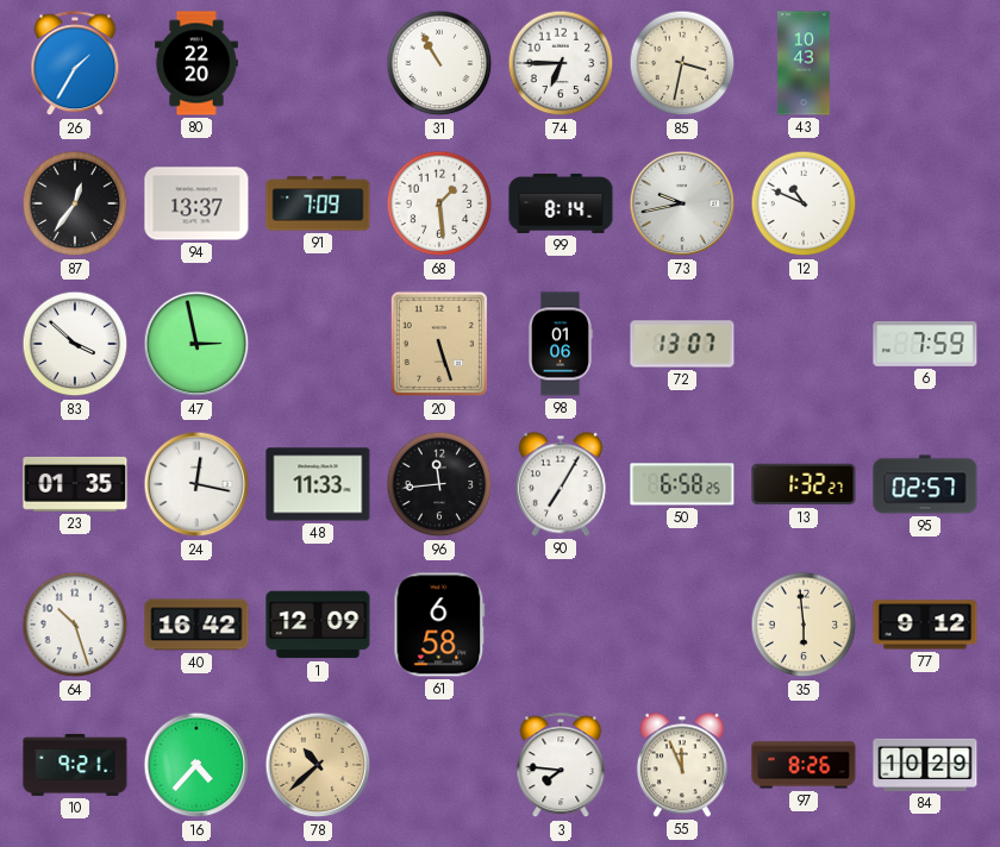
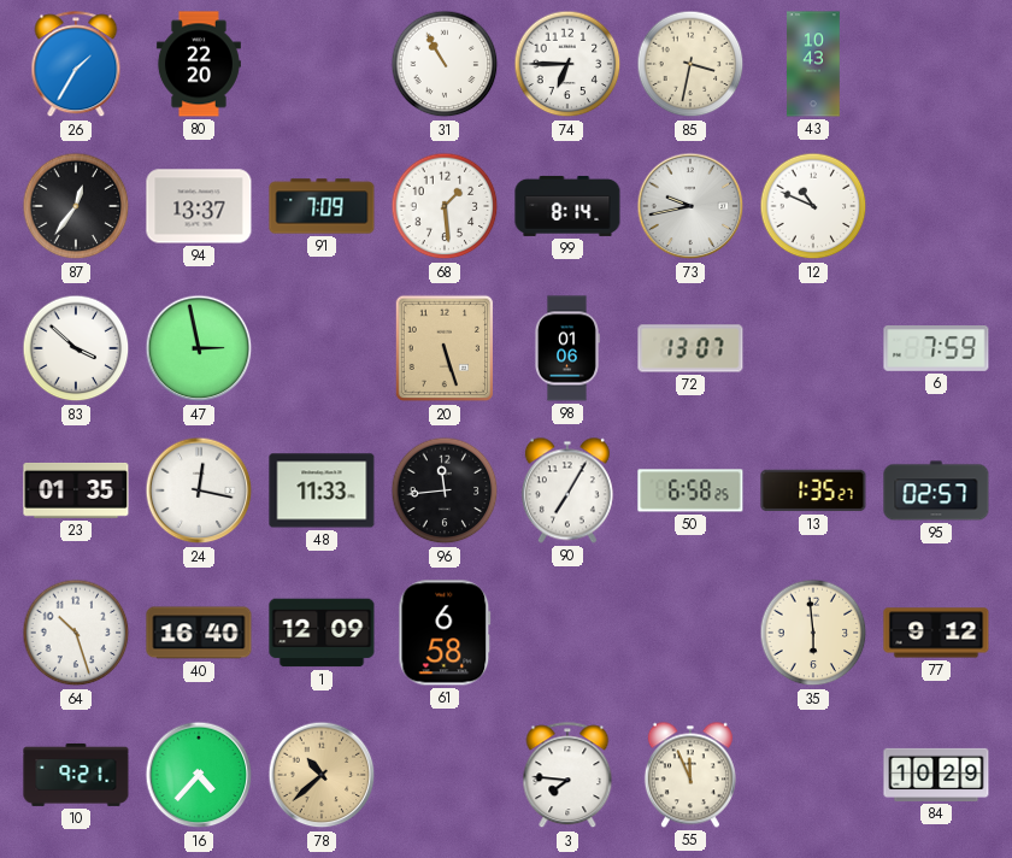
13: 1:32 -> 1:35 (813, 490)
40: 16:42 -> 16:40 (199, 633)
97: 8:26 -> none (804, 765)
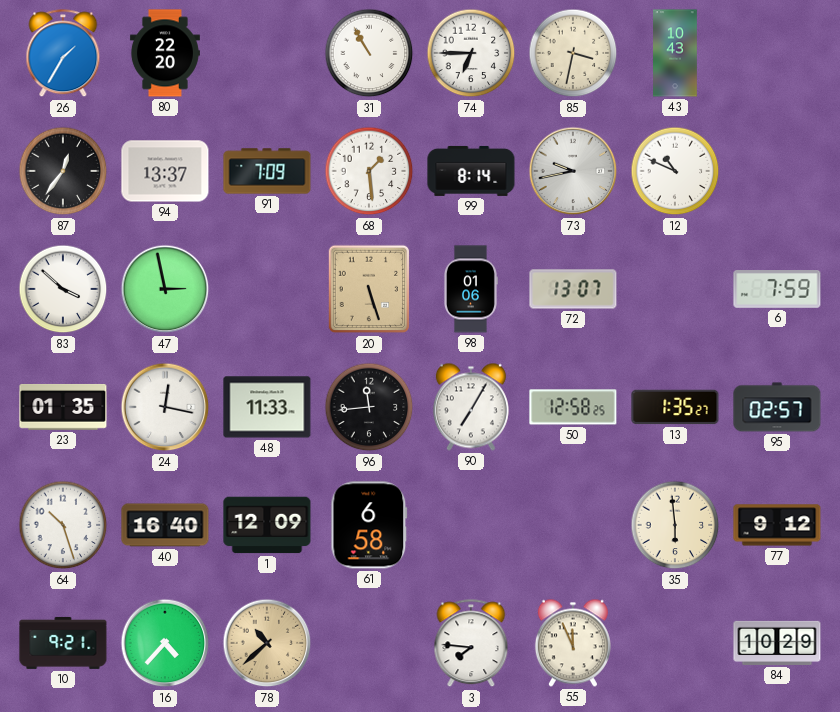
50: 6:58 -> 12:58 (573, 407)
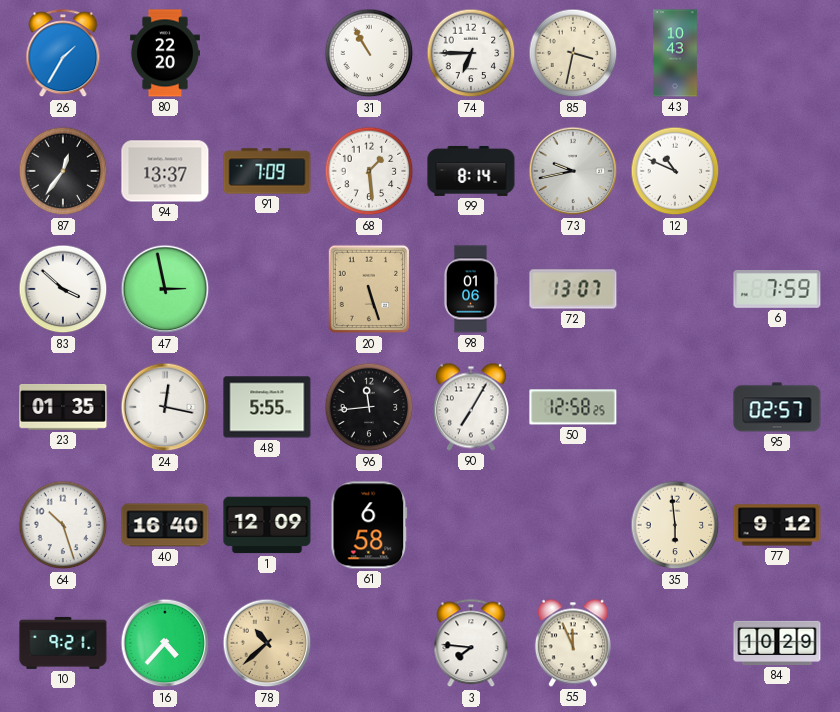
48: 11:33 -> 5:55 (267, 407)
13: 1:35 -> none (675, 407)
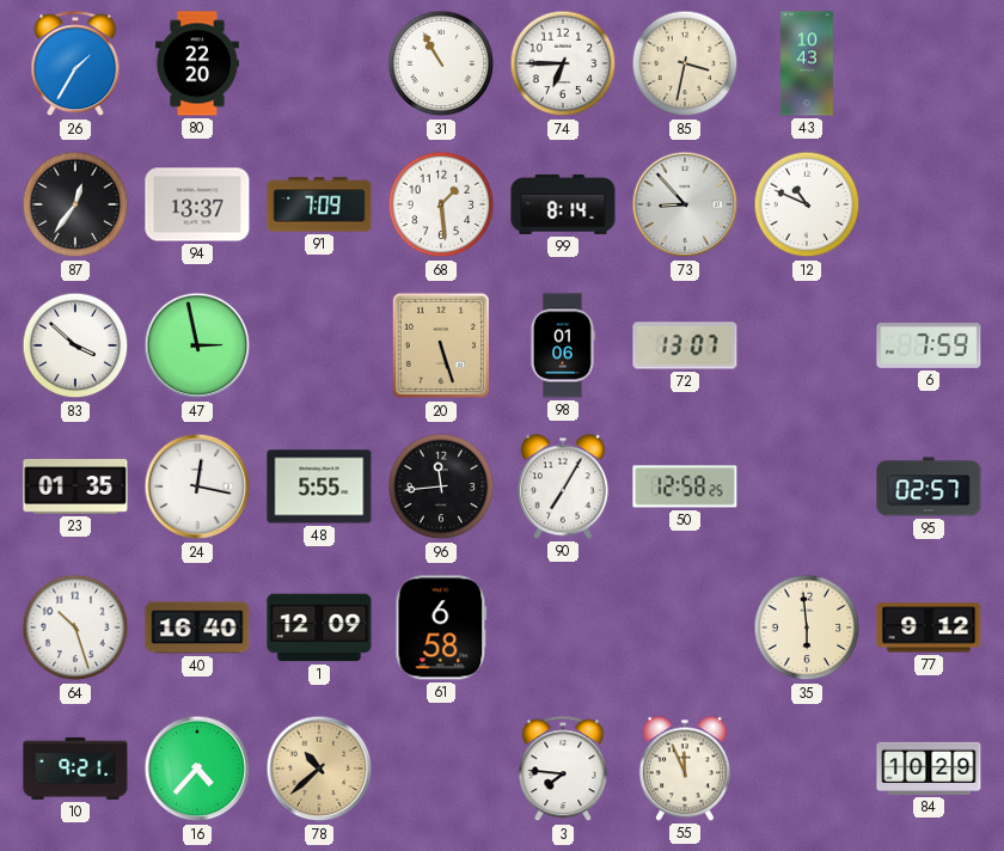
73: 9:43 -> 8:53 (685, 204)
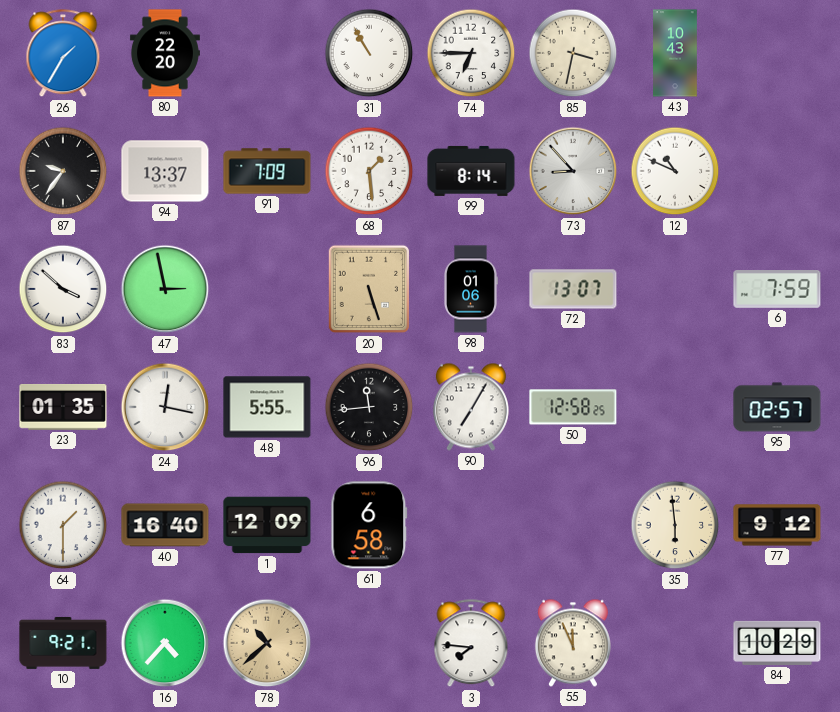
87: 12:36 -> 9:36 (63, 171)
64: 10:27 -> 1:30 (63, 525)
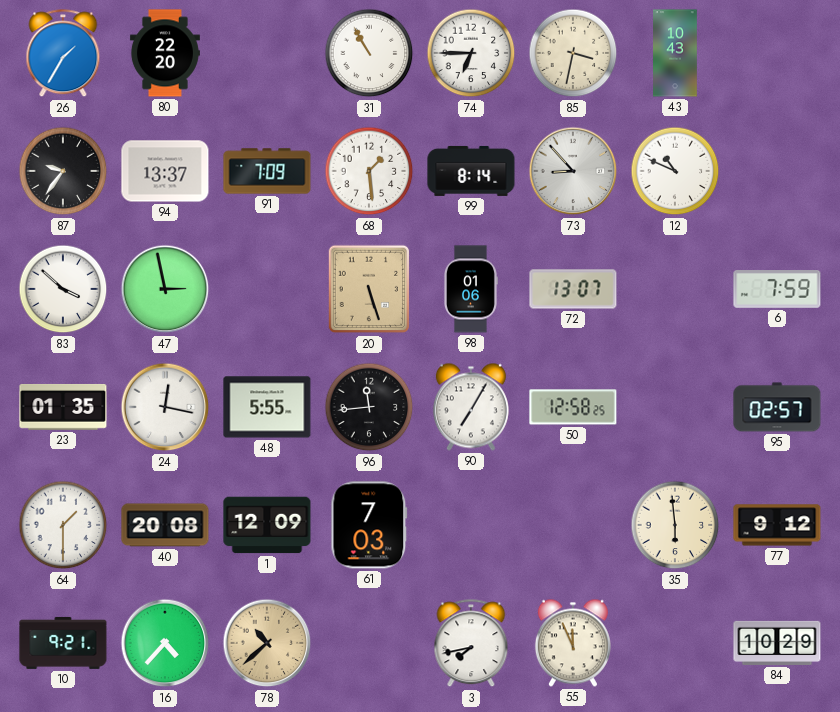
40: 16:40 -> 20:08 (165, 525)
61: 6:58 -> 7:03 (369, 525)
3: 7:46 -> 7:43 (471, 644)
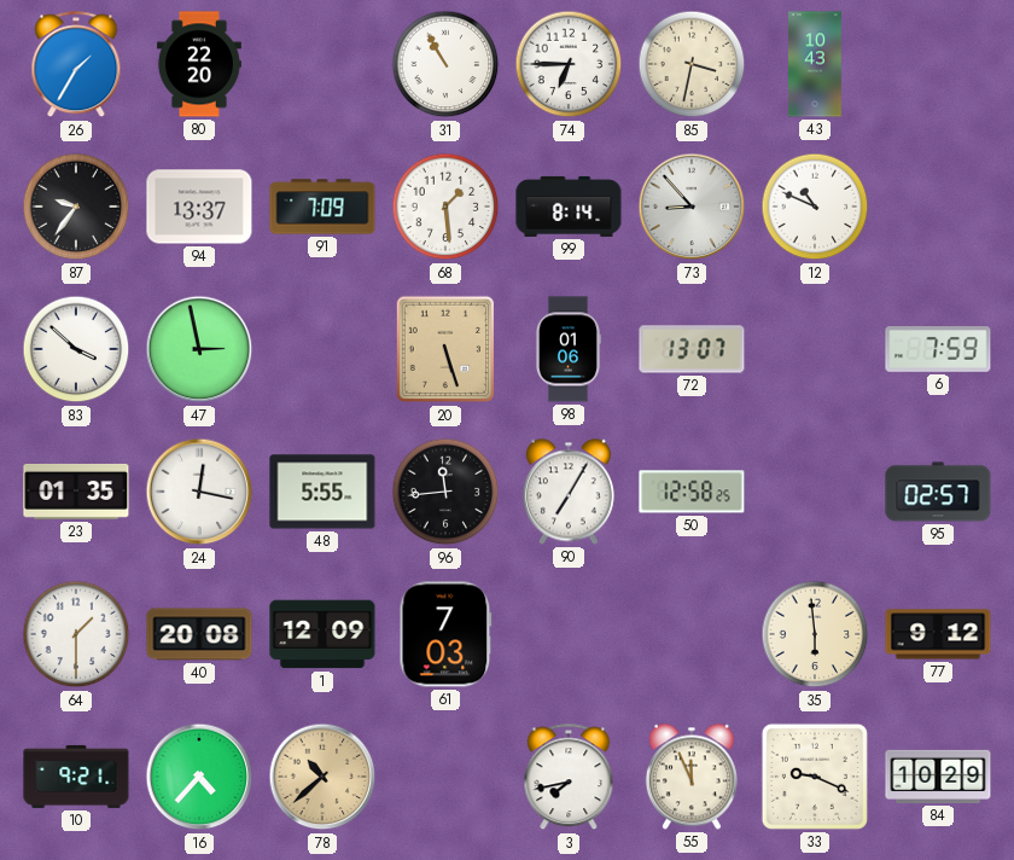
33: none -> 9:19 (815, 777)
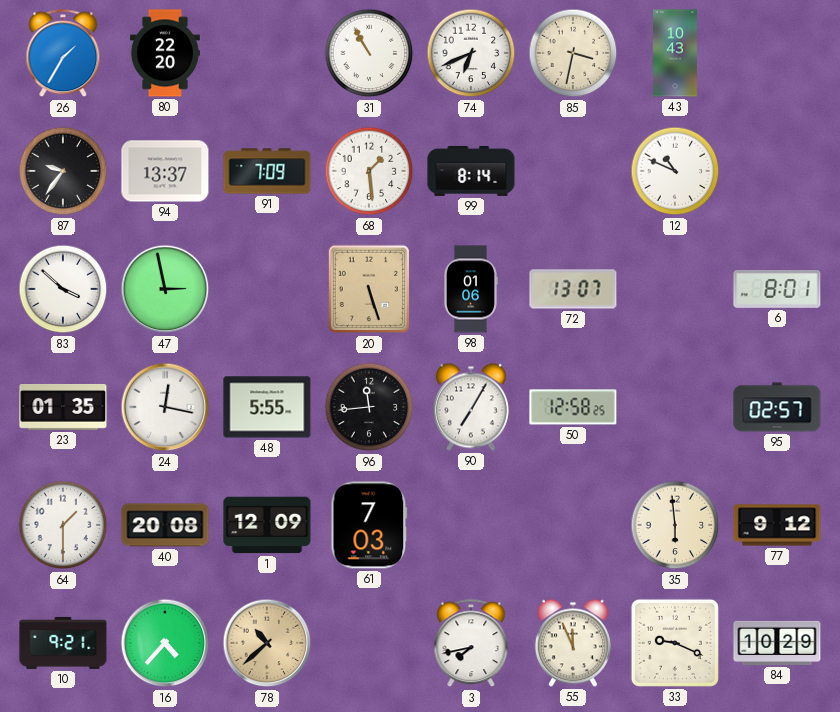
74: 6:45 -> 6:41 (471, 53)
73: 8:53 -> none (692, 207)
6: 7:59 -> 8:01 (777, 290)
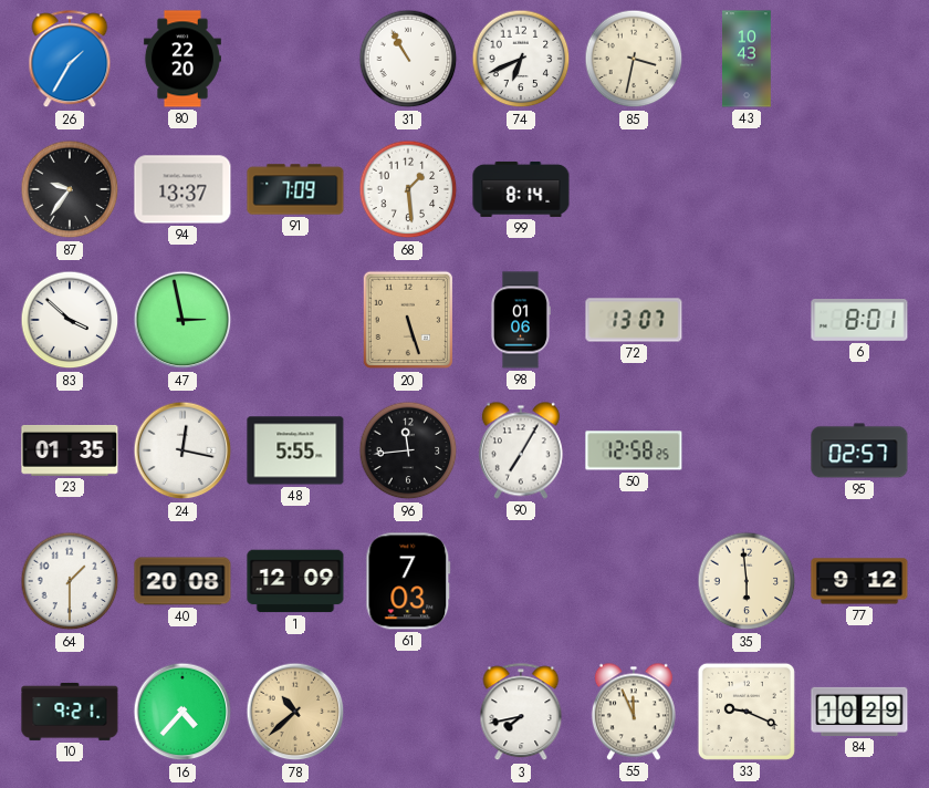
12: 10:49 -> none (675, 171)
